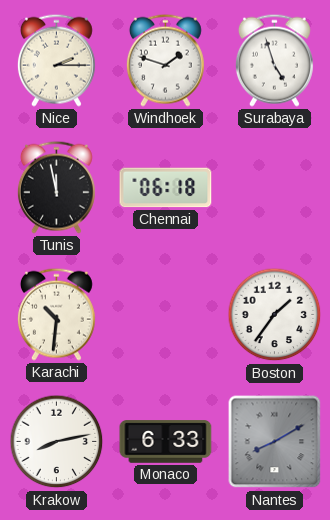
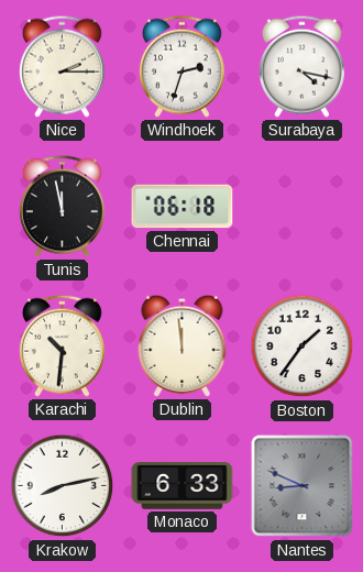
Windhoek: 1:48 -> 2:33 (182, 66)
Surabaya: 4:57 -> 4:17 (301, 66)
Dublin: none -> 11:59 (183, 345)
Nantes: 8:10 -> 8:49 (302, 486)
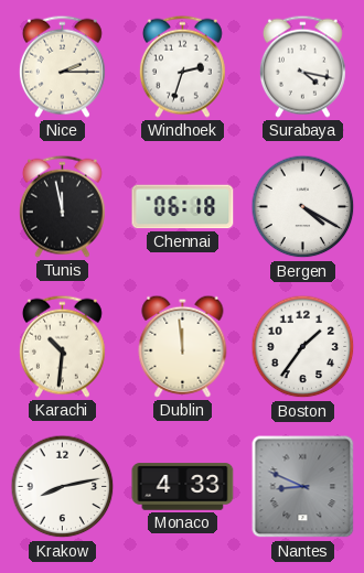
Bergen: none -> 4:20 (303, 207)
Monaco: 6:33 -> 4:33 (183, 487)
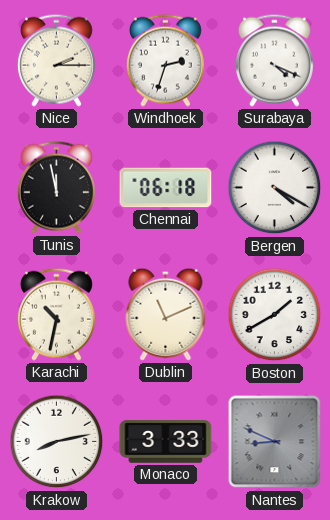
Surabaya: 4:17 -> 4:19 (274, 60)
Karachi: 10:31 -> 10:32 (56, 314)
Dublin: 11:59 -> 11:11 (166, 314)
Boston: 1:36 -> 1:40 (275, 315)
Monaco: 4:33 -> 3:33 (166, 442)
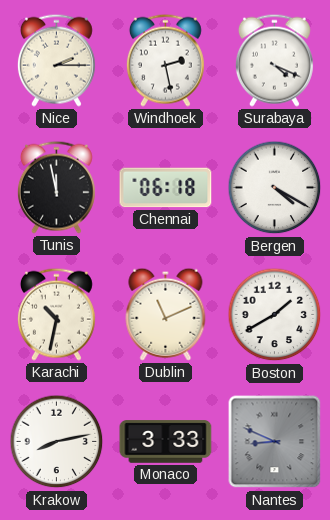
Windhoek: 2:33 -> 2:28 (165, 60)
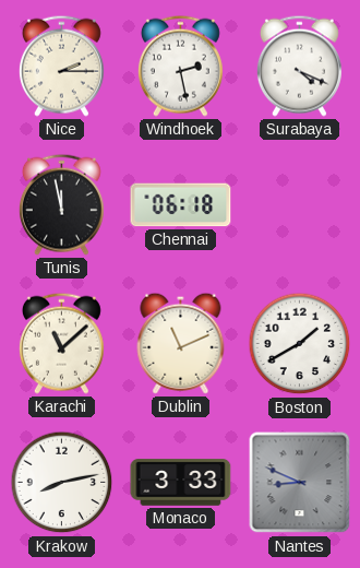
Bergen: 4:20 -> none (275, 188)
Karachi: 10:32 -> 11:08 (61, 343)
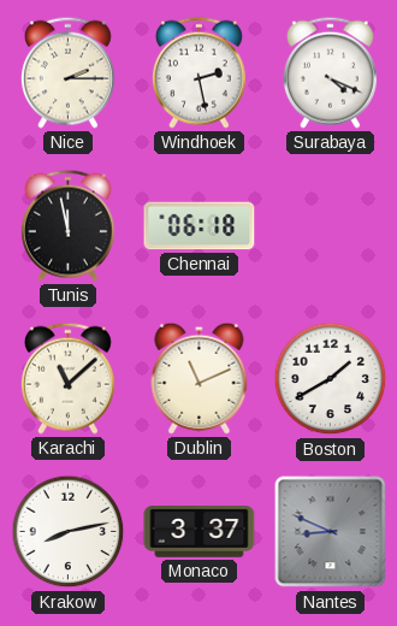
Monaco: 3:33 -> 3:37 (200, 532)
